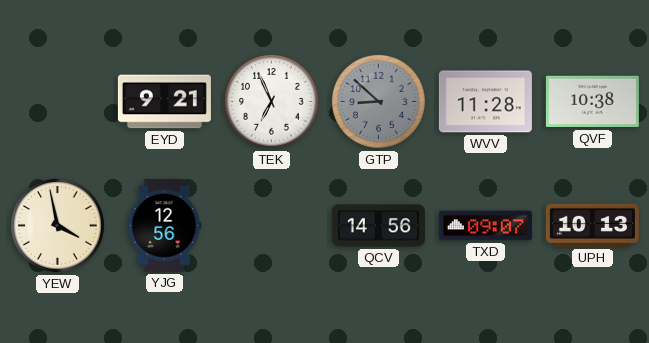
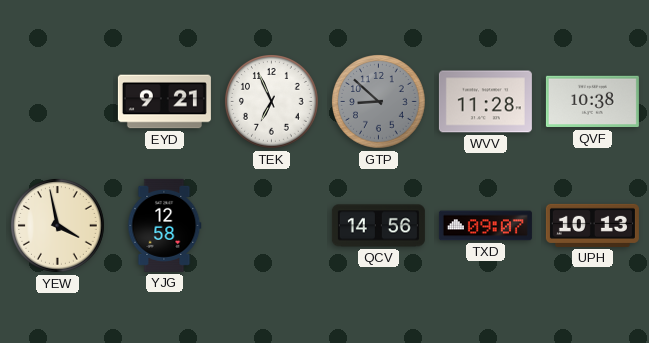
YJG: 12:56 -> 12:58 (165, 225)
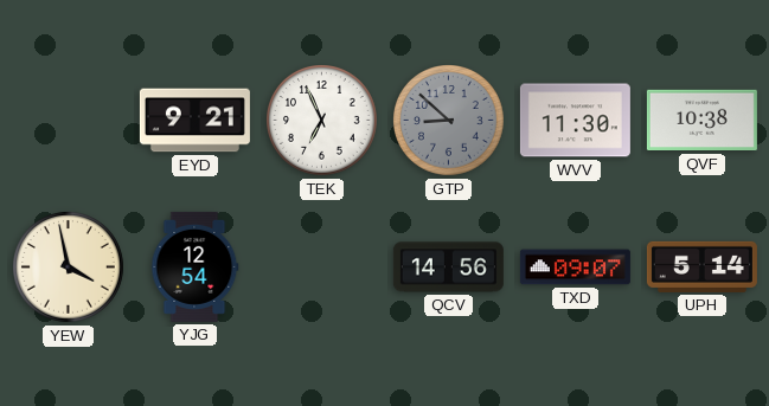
WVV: 11:28 -> 11:30 (575, 121)
YJG: 12:58 -> 12:54 (196, 266)
UPH: 10:13 -> 5:14 (701, 266)
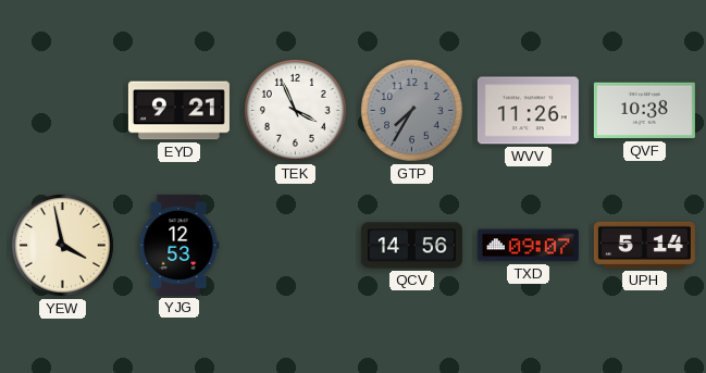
TEK: 6:56 -> 3:56 (296, 111)
GTP: 8:52 -> 7:35 (412, 111)
WVV: 11:30 -> 11:26 (528, 111)
YJG: 12:54 -> 12:53 (179, 245)
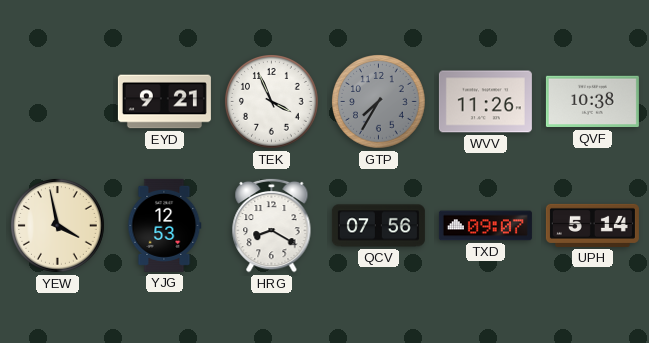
HRG: none -> 8:20 (272, 225)
QCV: 14:56 -> 07:56 (378, 226)
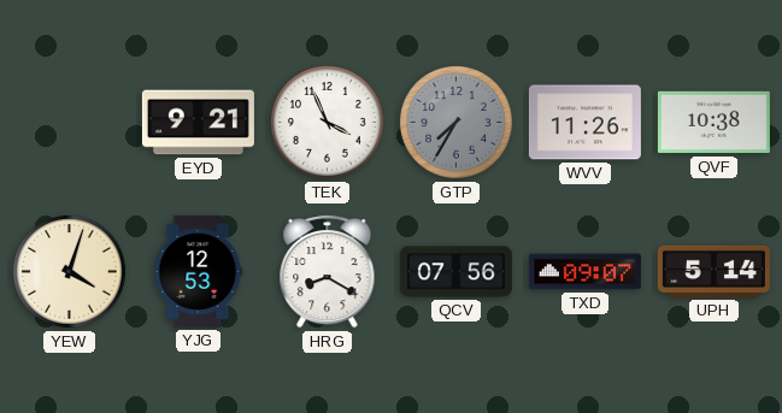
YEW: 3:58 -> 4:03 (70, 272)
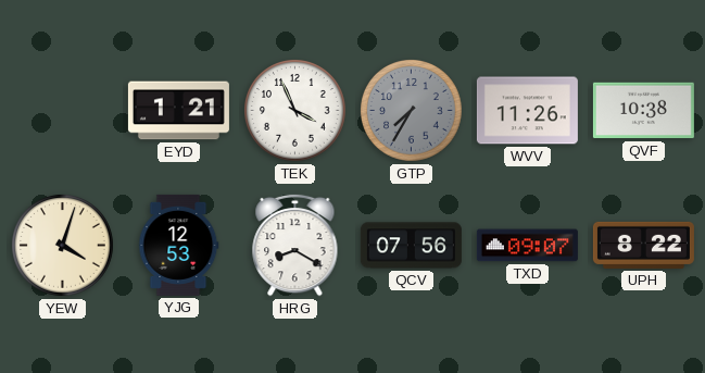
EYD: 9:21 -> 1:21 (178, 111)
UPH: 5:14 -> 8:22 (643, 245)
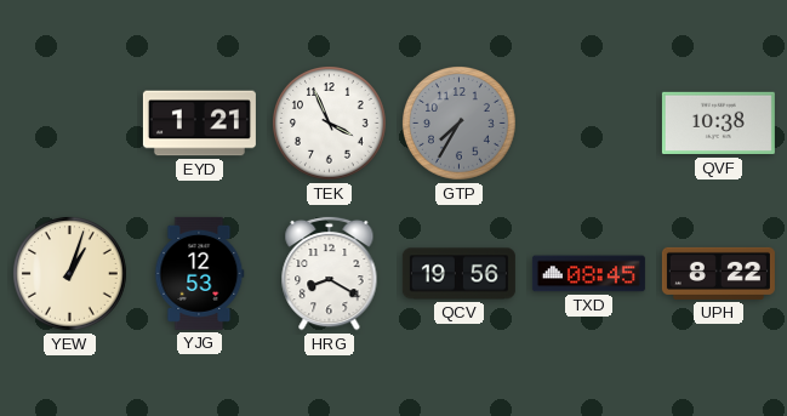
WVV: 11:26 -> none (527, 111)
YEW: 4:03 -> 1:03 (70, 274)
QCV: 07:56 -> 19:56 (458, 274)
TXD: 09:07 -> 08:45 (588, 274)
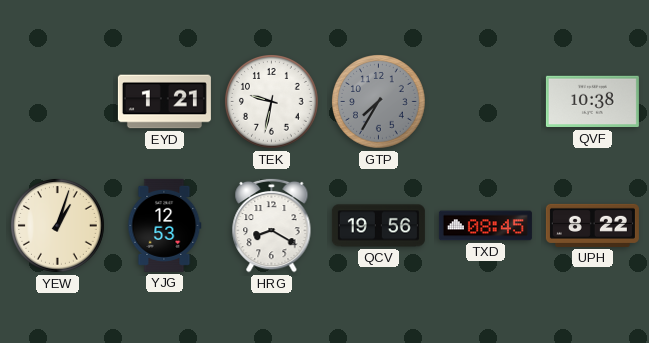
TEK: 3:56 -> 9:32 (272, 102)
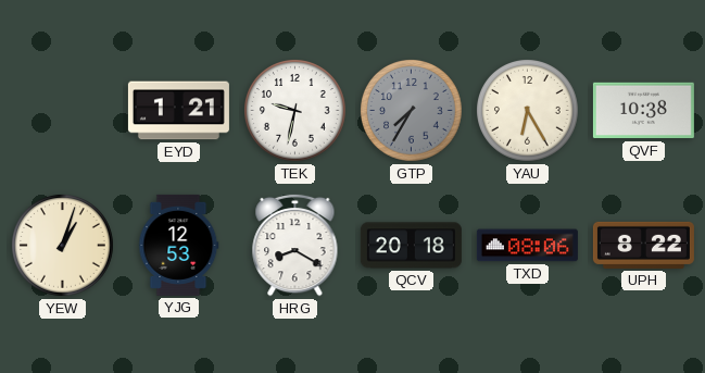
YAU: none -> 6:25 (528, 111)
QCV: 19:56 -> 20:18 (411, 246)
TXD: 08:45 -> 08:06 (527, 246)
